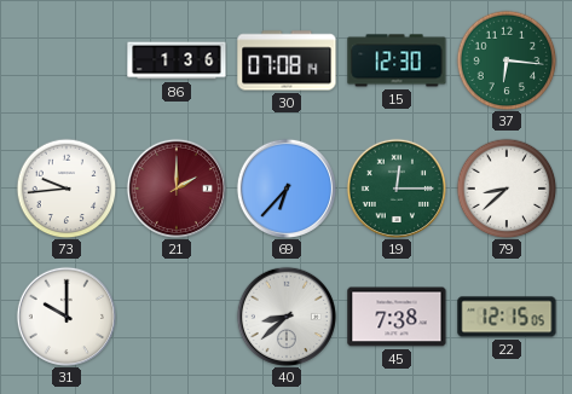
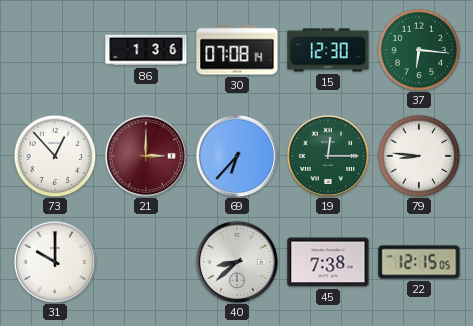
73: 9:44 -> 12:53 (55, 156)
21: 2:00 -> 3:00 (145, 155)
79: 8:38 -> 8:46 (419, 156)
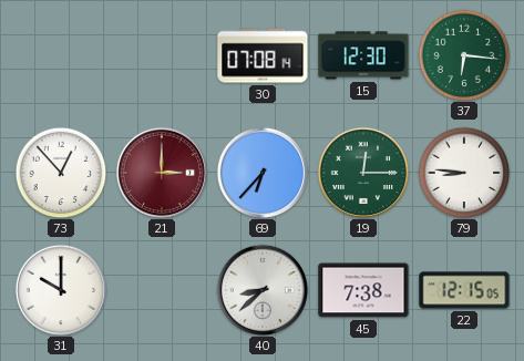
86: 1:36 -> none (146, 50)
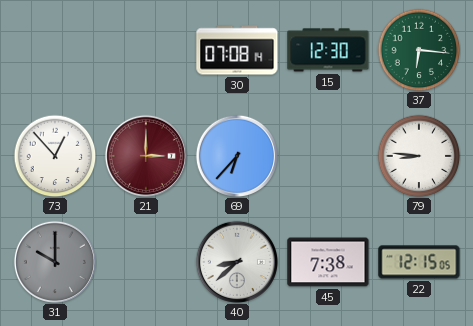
19: 12:15 -> none (362, 172)
31 dial: white -> grey (54, 261)
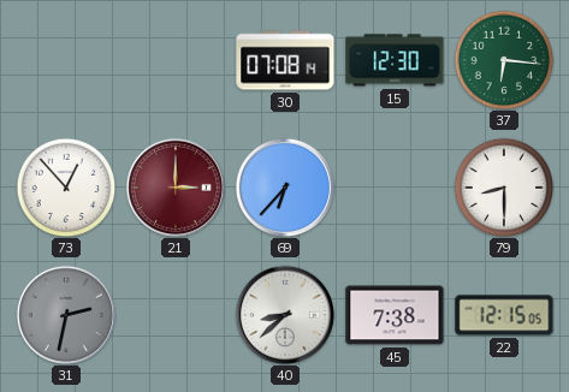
79: 8:46 -> 8:30 (504, 188)
31: 10:00 -> 2:32 (65, 314)
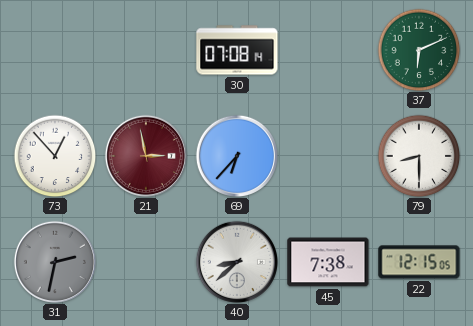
15: 12:30 -> none (395, 60)
37: 6:16 -> 6:11 (419, 50)
21: 3:00 -> 2:58 (145, 155)
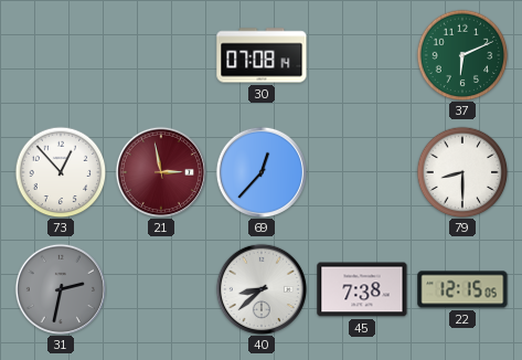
69: 6:37 -> 12:37 (260, 171)
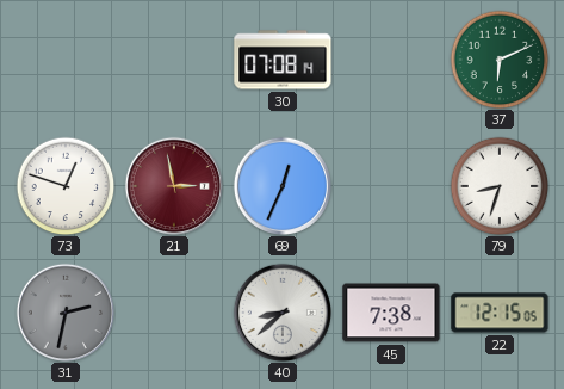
73: 12:53 -> 12:48 (66, 186)
69: 12:37 -> 12:34 (281, 185)
79: 8:30 -> 8:33 (500, 186)
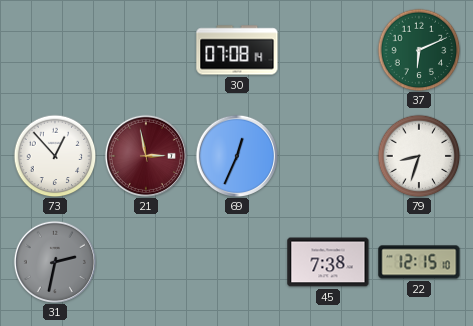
73: 12:48 -> 12:53 (55, 156)
40: 8:38 -> none (281, 311)
22: 12:15:05 -> 12:15:10 (419, 262)
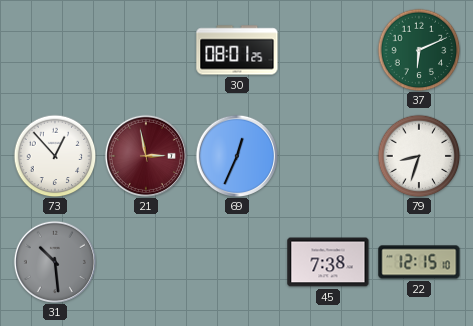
30: 07:08 -> 08:01 (237, 50)
31: 2:32 -> 10:29 (54, 261)
